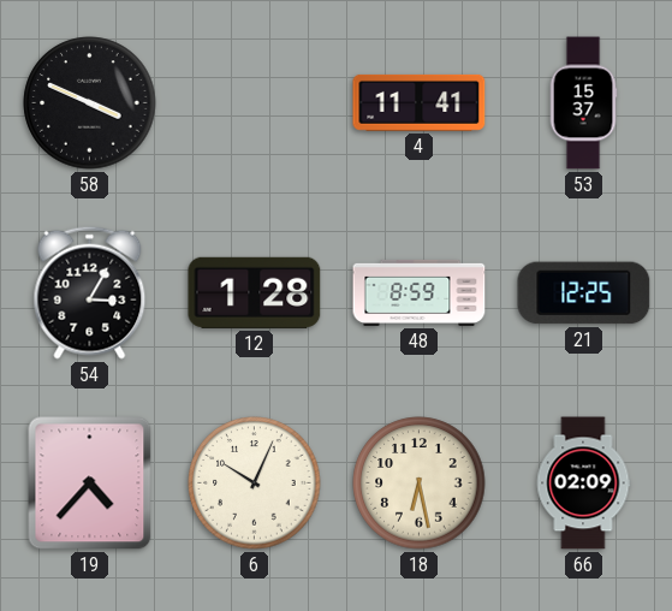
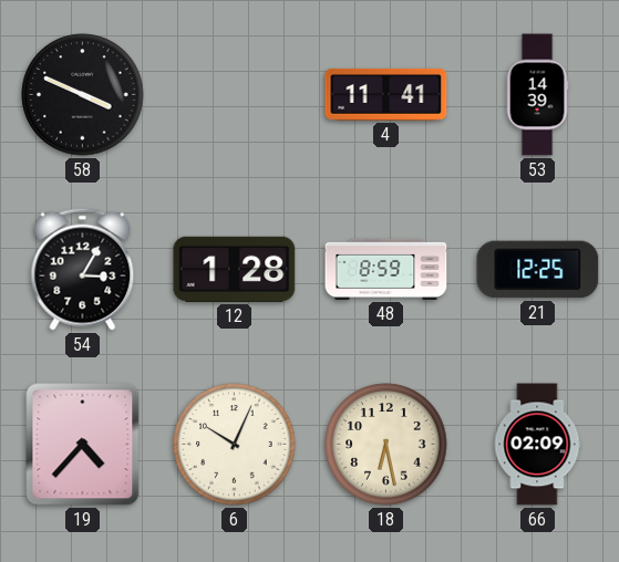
53: 15:37 -> 14:39 (537, 95)
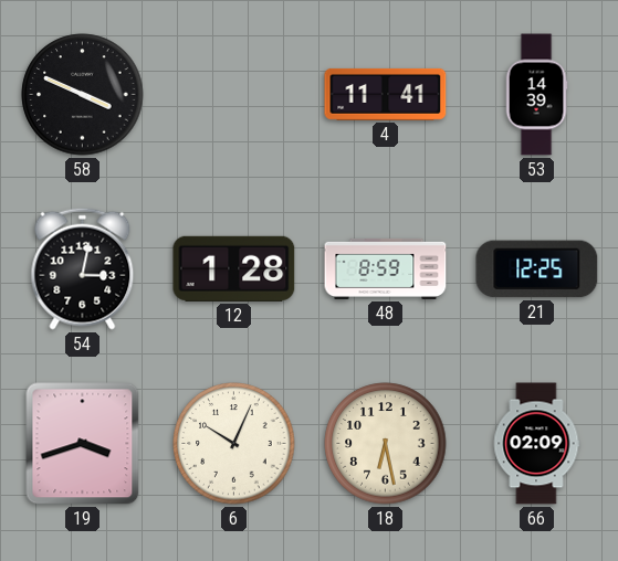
54: 3:05 -> 3:02 (83, 268)
19: 4:37 -> 3:42 (83, 444)
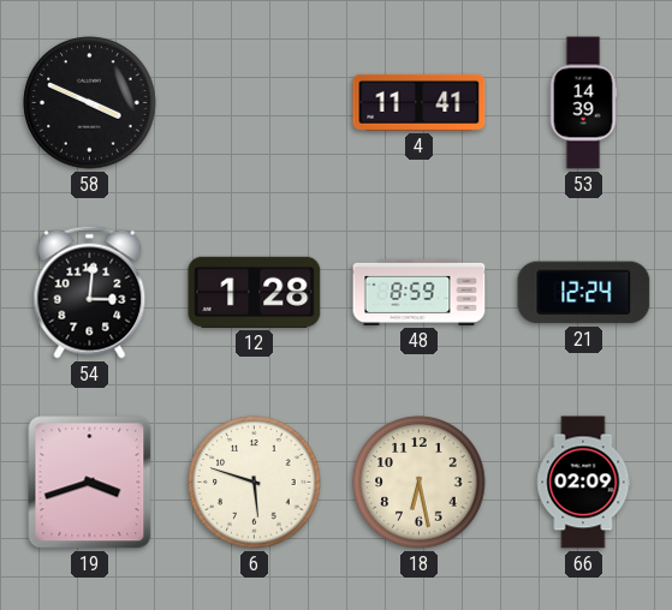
54: 3:02 -> 3:01 (90, 292)
21: 12:25 -> 12:24 (584, 293)
6: 10:04 -> 5:48 (255, 483)
